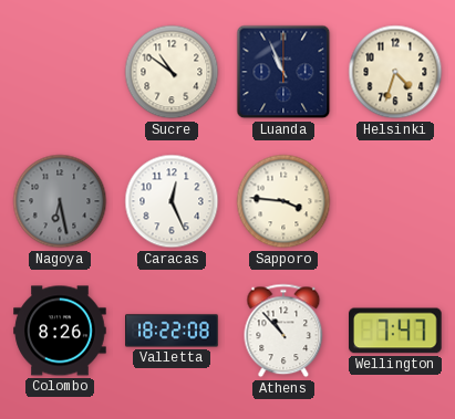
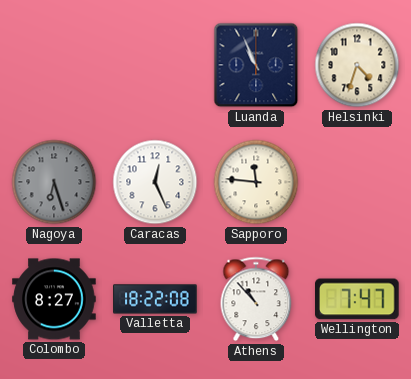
Sucre: 10:51 -> none (172, 72)
Nagoya: 6:28 -> 6:27 (54, 182)
Sapporo: 3:46 -> 11:46 (256, 182)
Colombo: 8:26 -> 8:27 (54, 299)
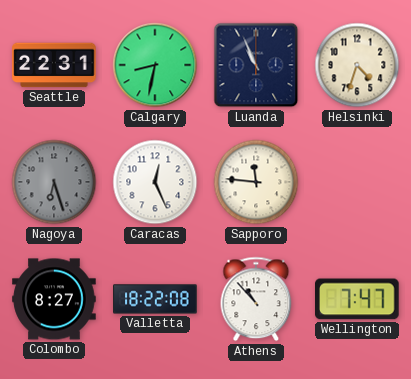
Seattle: none -> 22:31 (54, 65)
Calgary: none -> 8:32 (155, 65)
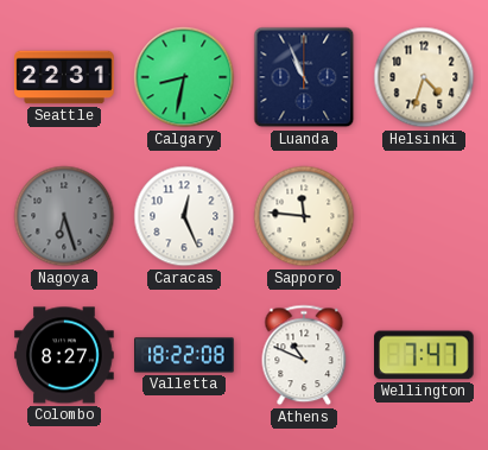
Athens: 10:53 -> 10:49 (304, 355)
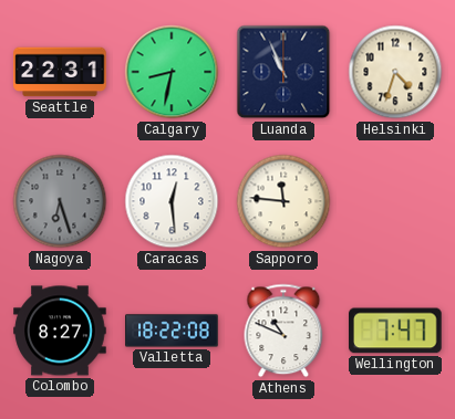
Caracas: 12:26 -> 12:29 (172, 201)
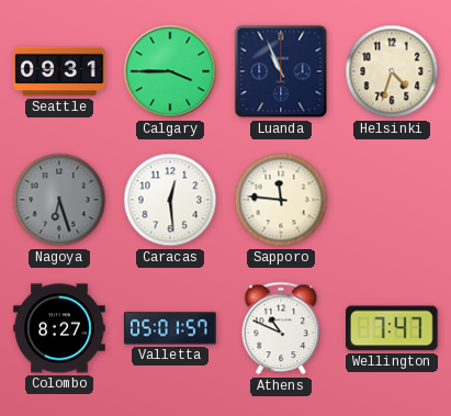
Seattle: 22:31 -> 09:31 (59, 71)
Calgary: 8:32 -> 3:45 (170, 71)
Valletta: 18:22 -> 05:01 (170, 328)
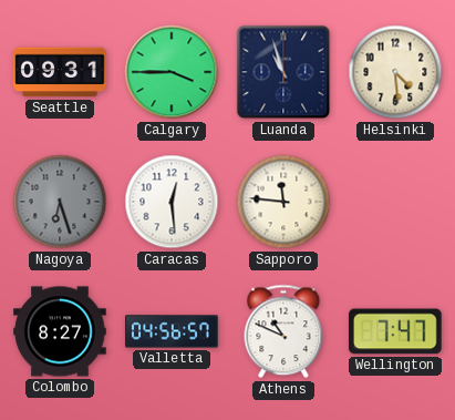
Luanda: 10:56 -> 10:57 (283, 72)
Helsinki: 4:33 -> 4:29 (395, 72)
Valletta: 05:01 -> 04:56 (172, 331)
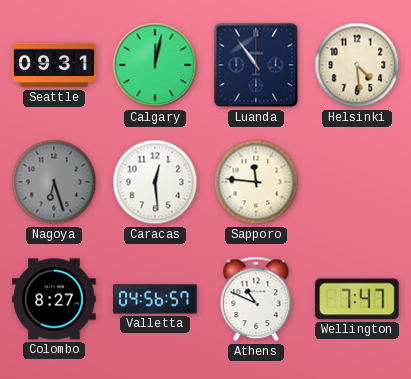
Calgary: 3:45 -> 12:02 (155, 65)
Luanda: 10:57 -> 10:54 (256, 65)
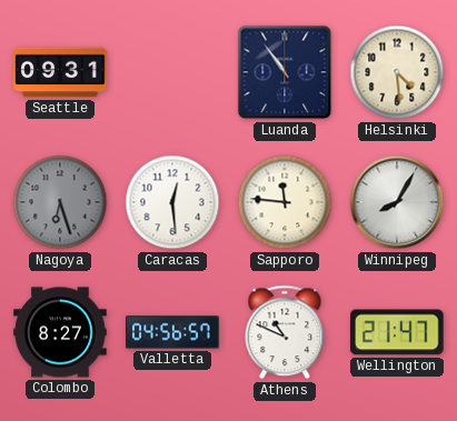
Calgary: 12:02 -> none (155, 65)
Winnipeg: none -> 8:05 (397, 202)
Wellington: 7:47 -> 21:47 (398, 332)
